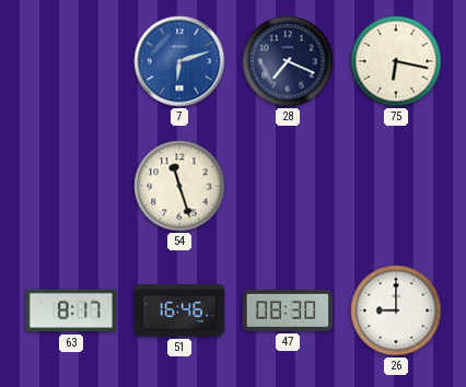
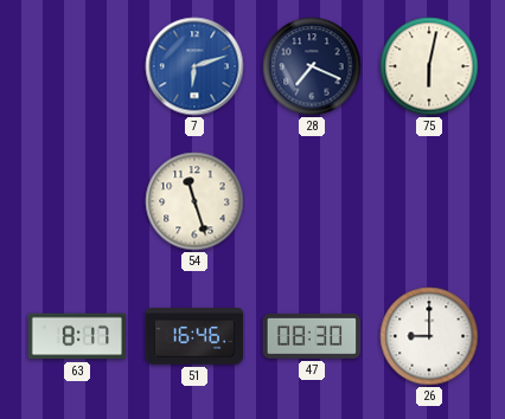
75: 6:17 -> 6:02 (429, 66)
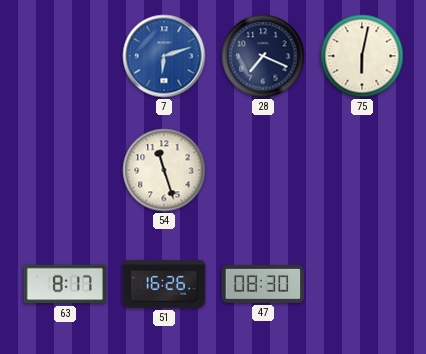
51: 16:46 -> 16:26 (164, 284)
26: 9:00 -> none (429, 336)
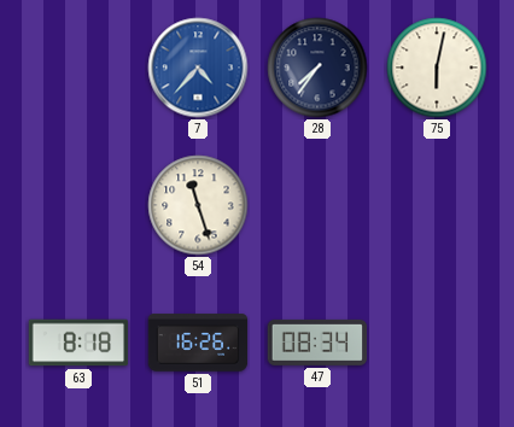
7: 6:12 -> 4:37 (198, 68)
28: 7:19 -> 7:36 (317, 68)
63: 8:17 -> 8:18 (78, 343)
47: 08:30 -> 08:34 (317, 343)
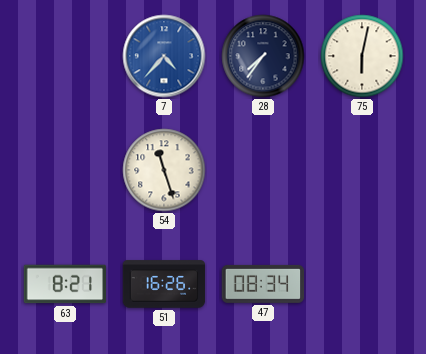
63: 8:18 -> 8:21 (65, 284)
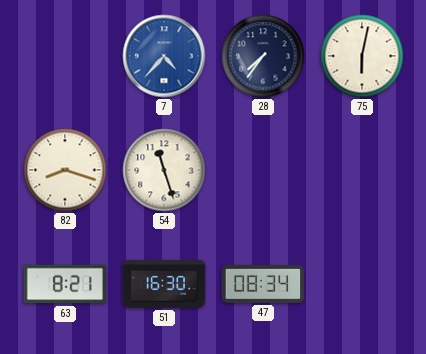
82: none -> 8:18 (65, 170)
51: 16:26 -> 16:30 (164, 284)
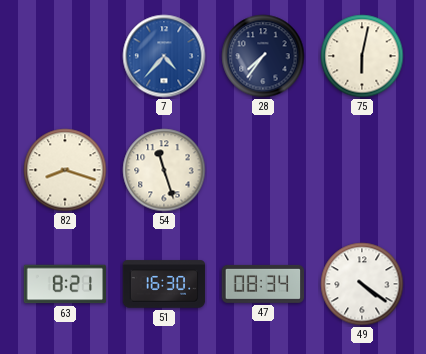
49: none -> 4:21 (362, 284)
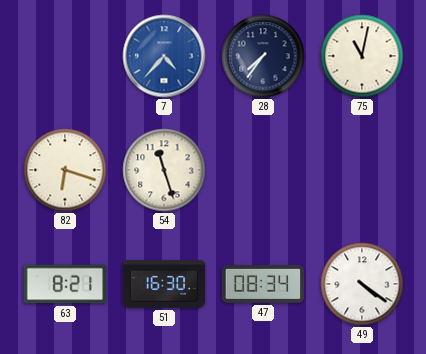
75: 6:02 -> 11:02 (362, 56)
82: 8:18 -> 6:18 (65, 170)
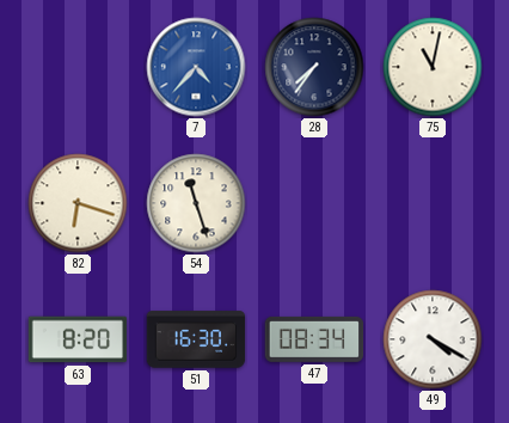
63: 8:21 -> 8:20 (78, 339)
49: 4:21 -> 4:20 (433, 339)
